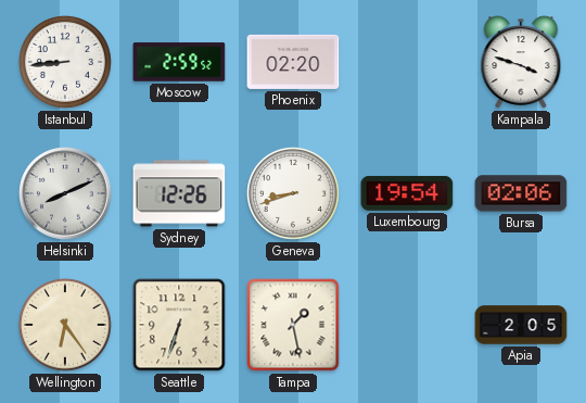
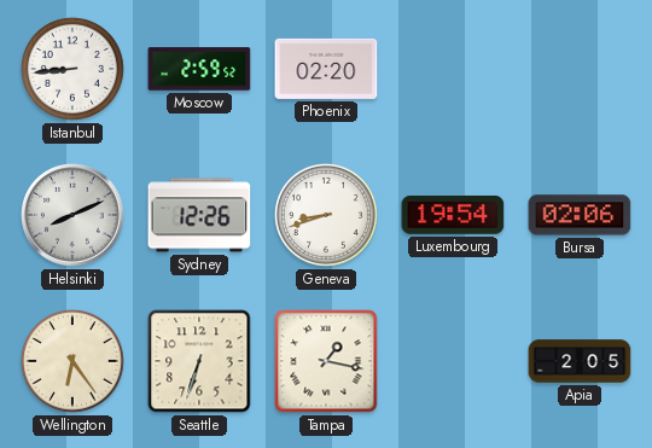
Kampala: 3:48 -> none (521, 62)
Tampa: 1:28 -> 1:17 (326, 361)
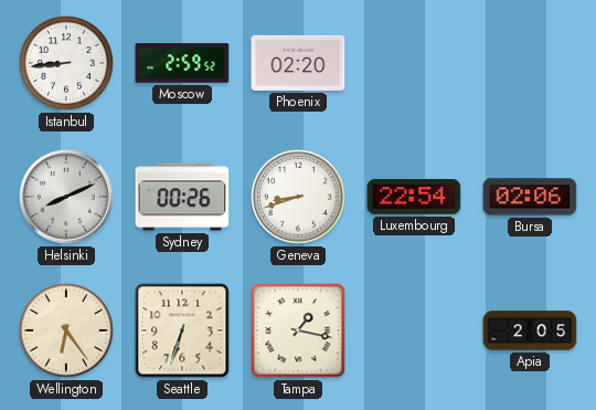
Sydney: 12:26 -> 00:26 (182, 197)
Luxembourg: 19:54 -> 22:54 (414, 197)
